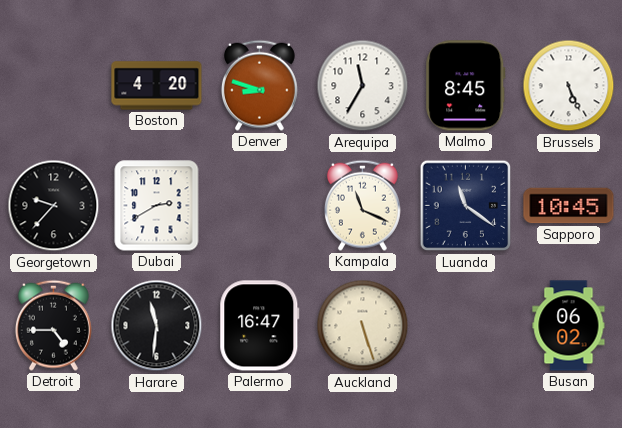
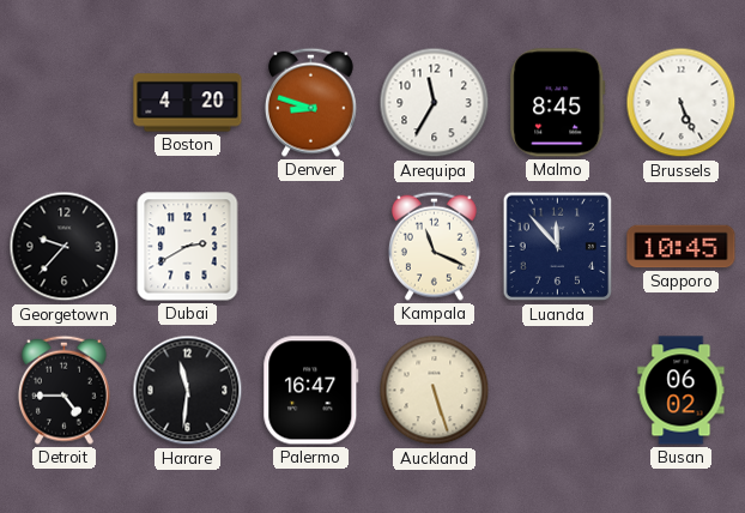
Luanda: 11:21 -> 11:53 (558, 247)
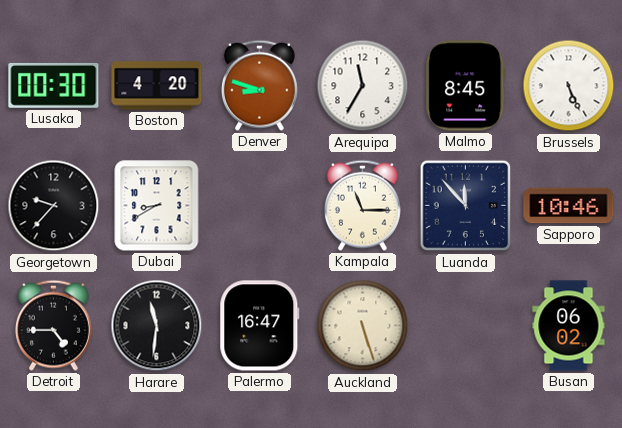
Lusaka: none -> 00:30 (54, 85)
Dubai: 2:40 -> 8:40 (157, 206)
Kampala: 11:19 -> 11:15 (362, 205)
Sapporo: 10:45 -> 10:46 (569, 206)
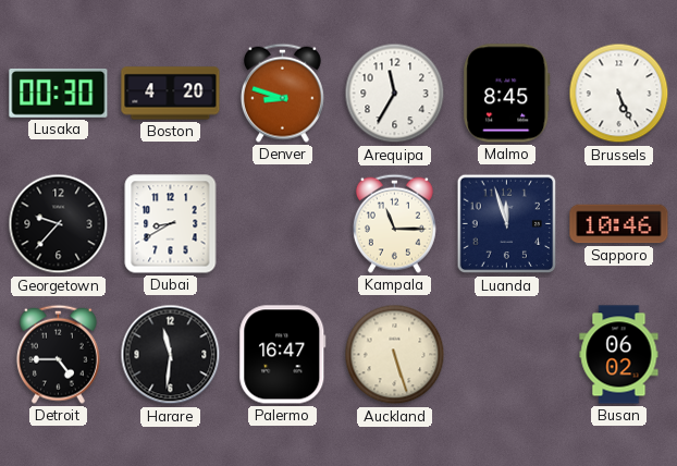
Luanda: 11:53 -> 11:57 (507, 224)
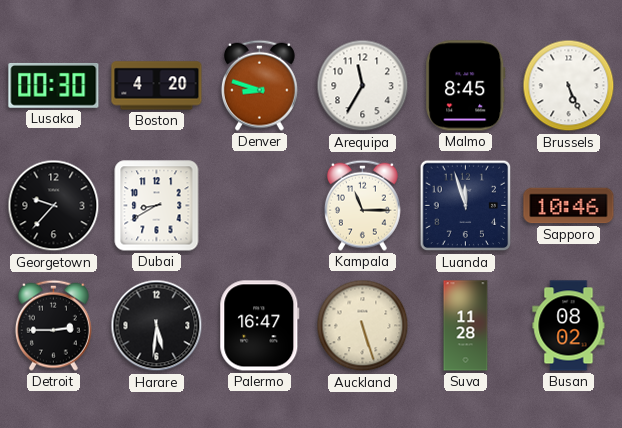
Detroit: 4:45 -> 2:45 (53, 325)
Harare: 11:31 -> 5:31 (157, 326)
Suva: none -> 11:28 (466, 326)
Busan: 06:02 -> 08:02 (569, 326)
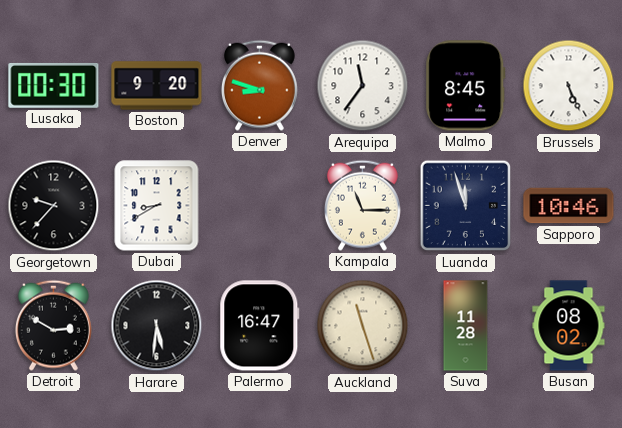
Boston: 4:20 -> 9:20 (157, 86)
Arequipa: 11:35 -> 11:36 (363, 86)
Detroit: 2:45 -> 2:50 (53, 325)
Auckland: 5:27 -> 11:27 (363, 326)
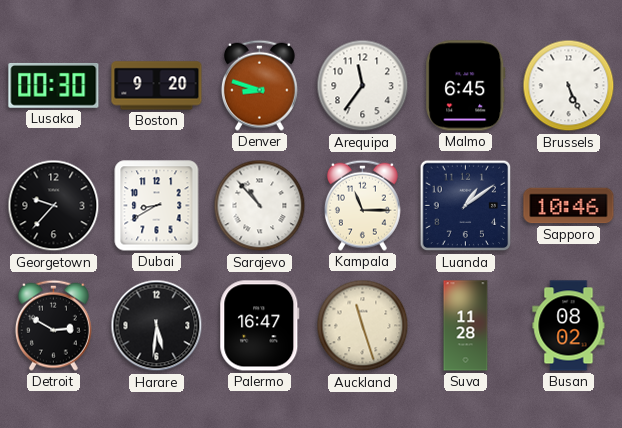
Malmo: 8:45 -> 6:45 (466, 86)
Sarajevo: none -> 10:53 (260, 206)
Luanda: 11:57 -> 1:09 (466, 206)
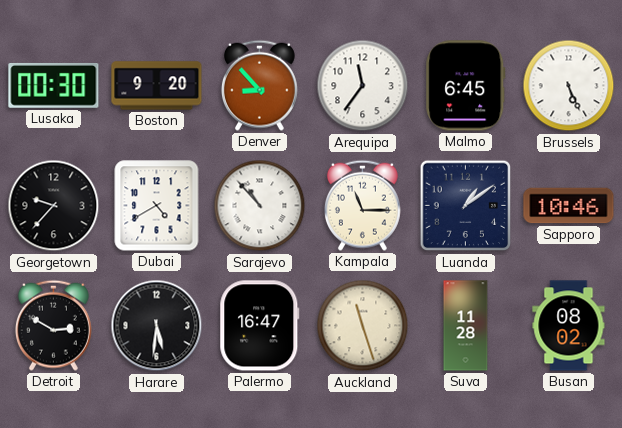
Denver: 8:48 -> 8:53 (259, 85)
Dubai: 8:40 -> 4:40 (157, 206)
